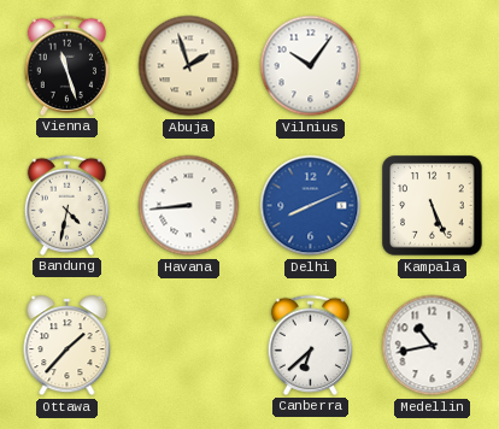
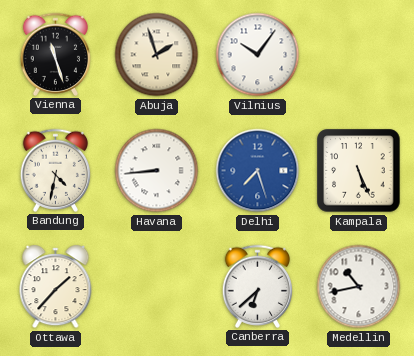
Delhi: 8:11 -> 7:27 (258, 171)
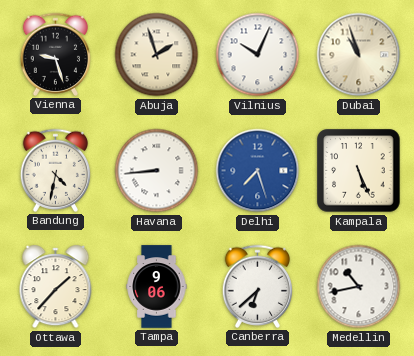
Vienna: 11:27 -> 9:27 (55, 54)
Vilnius: 10:06 -> 10:04 (258, 55)
Dubai: none -> 10:57 (359, 55)
Tampa: none -> 9:06 (157, 287)
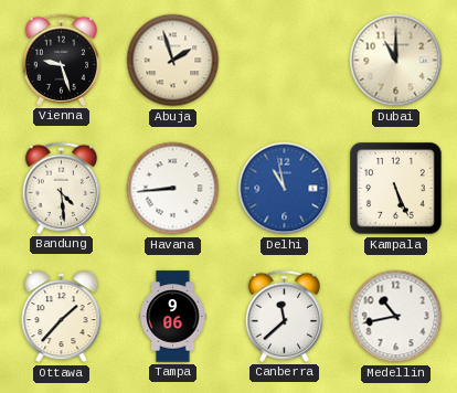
Vilnius: 10:04 -> none (258, 55)
Dubai: 10:57 -> 11:00 (396, 61)
Bandung: 4:32 -> 4:29 (61, 188)
Delhi: 7:27 -> 10:58 (285, 189)
Canberra: 6:38 -> 11:38 (284, 316)
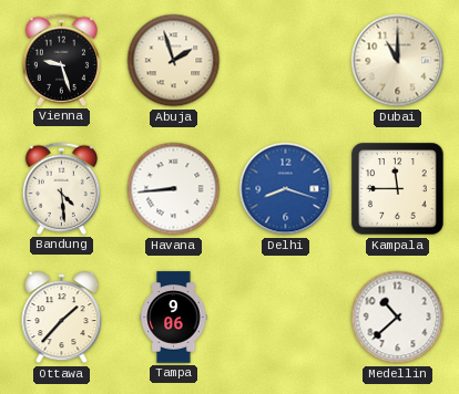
Delhi: 10:58 -> 8:18 (286, 189)
Kampala: 5:26 -> 11:45 (398, 189)
Canberra: 11:38 -> none (284, 316)
Medellin: 10:43 -> 10:38 (398, 318)
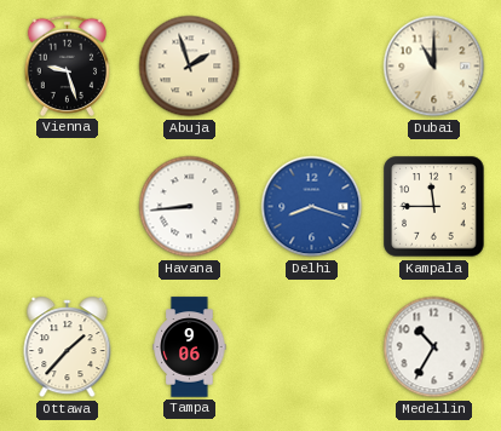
Bandung: 4:29 -> none (61, 188)
Medellin: 10:38 -> 10:35 (434, 347)
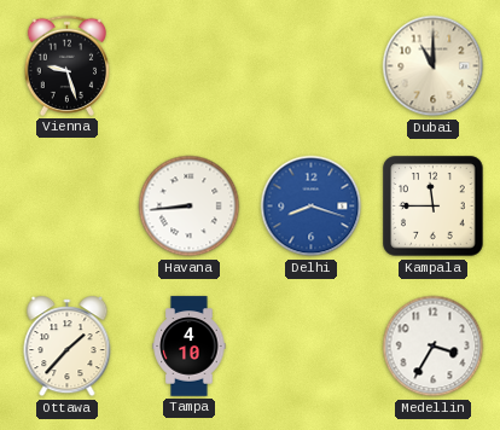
Abuja: 1:57 -> none (190, 67)
Tampa: 9:06 -> 4:10 (190, 347)
Medellin: 10:35 -> 3:35 (434, 347)
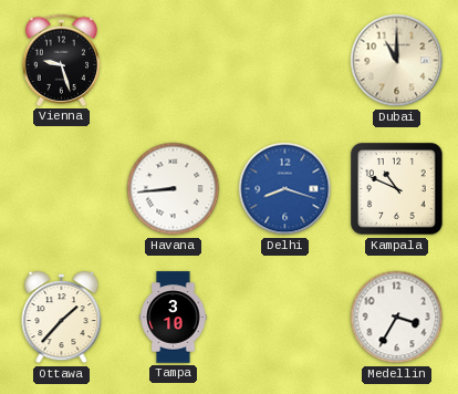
Kampala: 11:45 -> 10:49 (397, 189)
Tampa: 4:10 -> 3:10 (174, 318)
